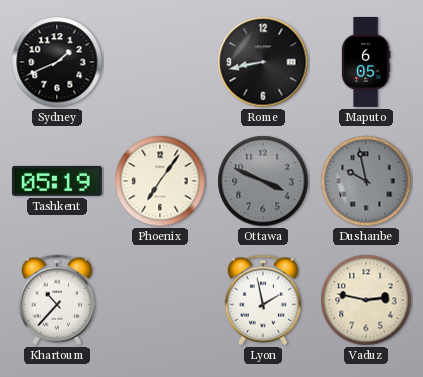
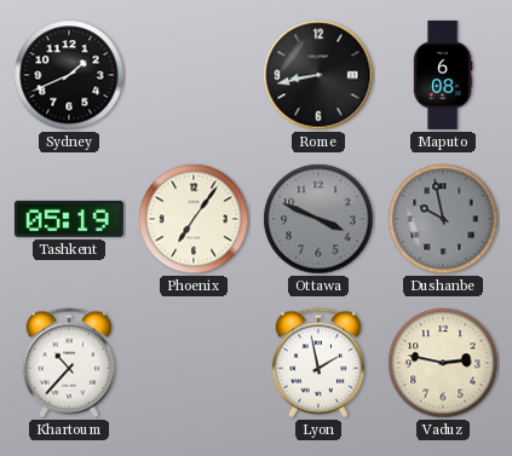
Maputo: 6:05 -> 6:08 (443, 76)
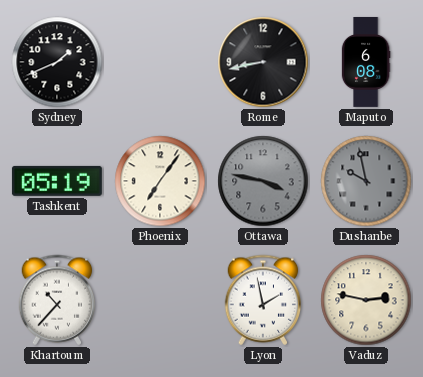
Ottawa: 3:49 -> 3:47 (263, 181)
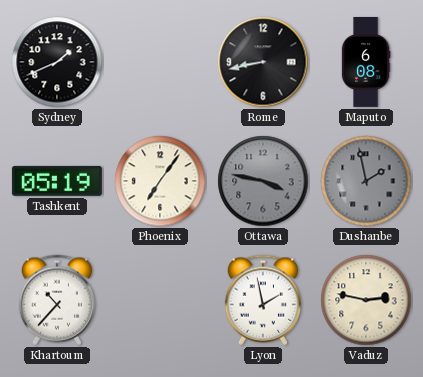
Dushanbe: 9:58 -> 1:58 (366, 181)
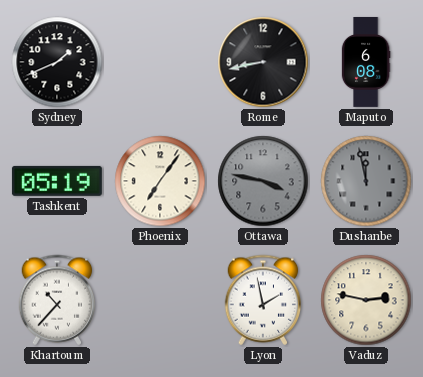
Dushanbe: 1:58 -> 11:58 (366, 181)
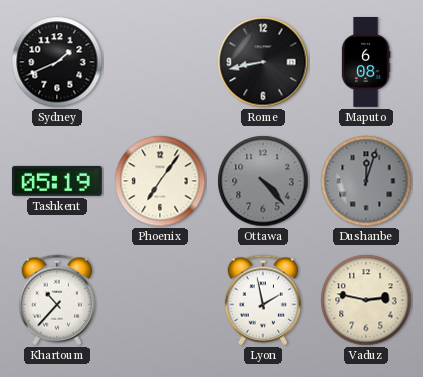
Ottawa: 3:47 -> 4:23 (263, 181)
Dushanbe: 11:58 -> 12:03 (366, 181)
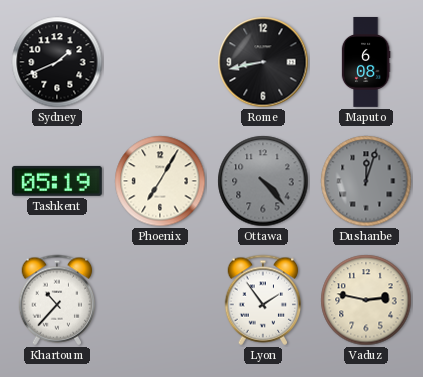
Phoenix: 7:06 -> 7:05 (160, 181)
Lyon: 1:58 -> 1:54 (263, 300)
